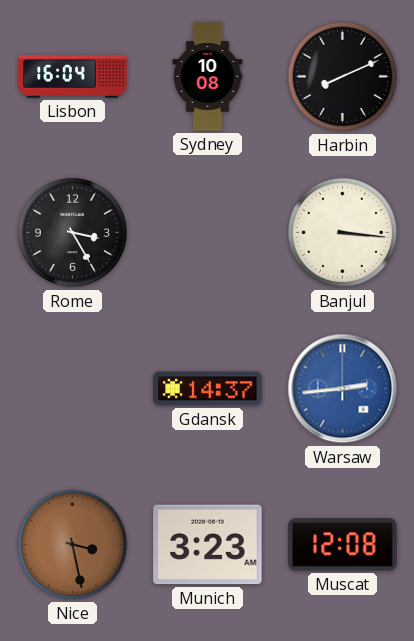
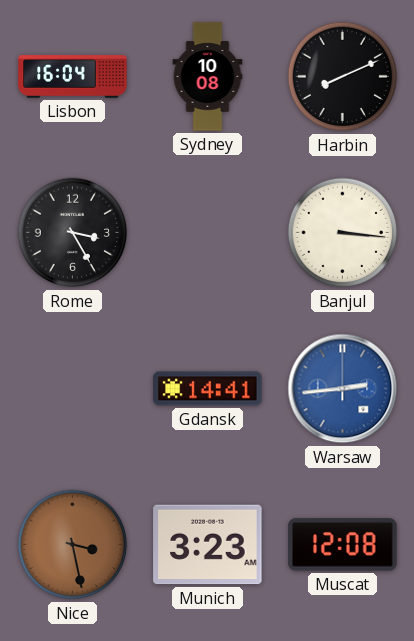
Gdansk: 14:37 -> 14:41 (208, 389)
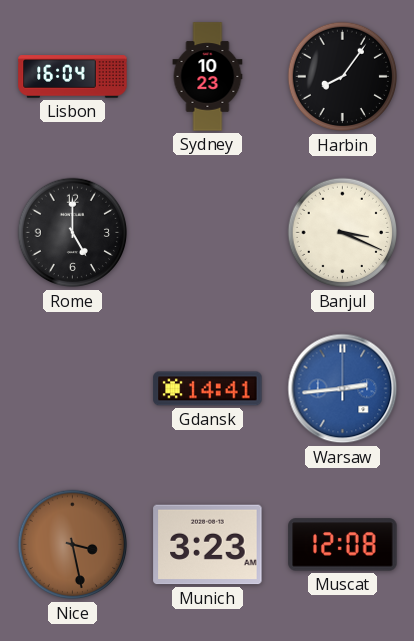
Sydney: 10:08 -> 10:23 (208, 77)
Harbin: 8:11 -> 8:06 (343, 77)
Rome: 3:25 -> 5:00 (73, 233)
Banjul: 3:16 -> 3:19 (343, 233)
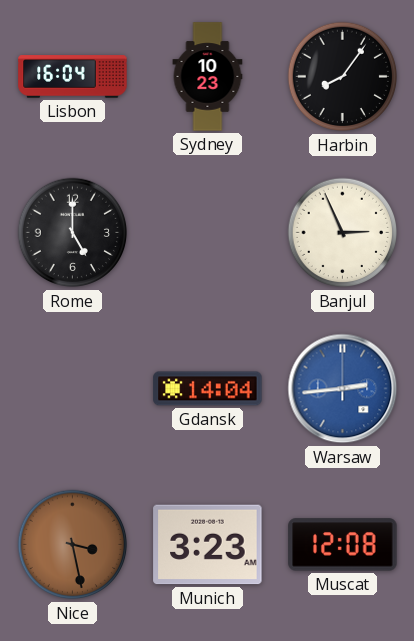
Banjul: 3:19 -> 2:56 (343, 233)
Gdansk: 14:41 -> 14:04 (208, 389)
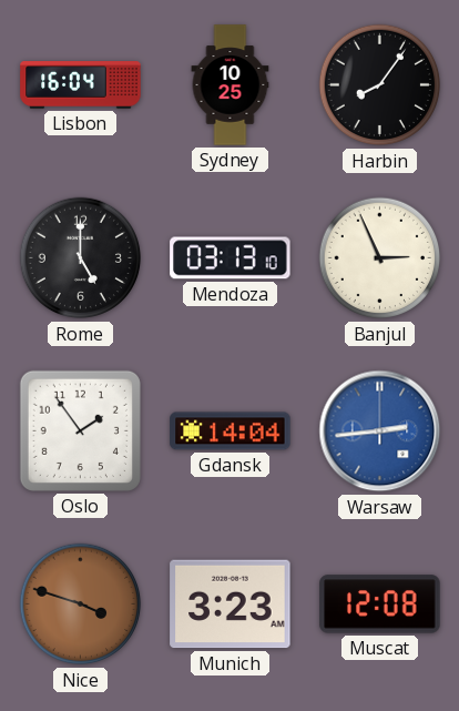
Sydney: 10:23 -> 10:25 (231, 85)
Mendoza: none -> 03:13 (231, 258)
Oslo: none -> 1:54 (80, 430)
Nice: 3:28 -> 3:48 (81, 605)
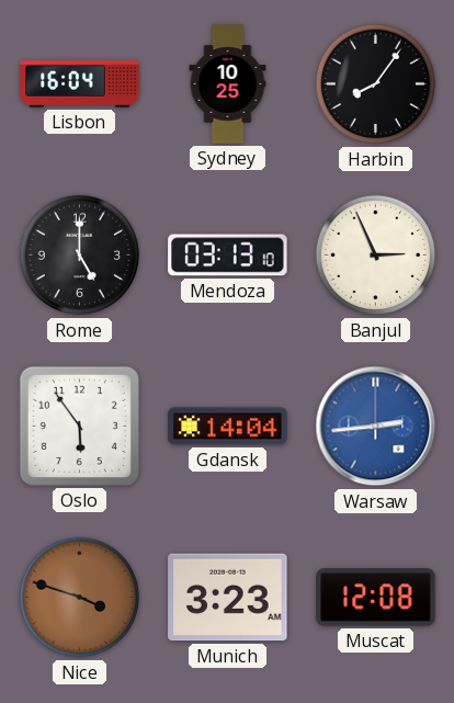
Oslo: 1:54 -> 5:54 (79, 426)
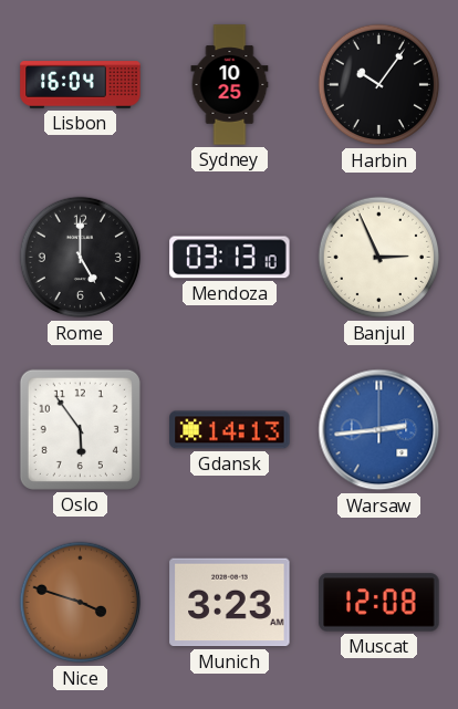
Harbin: 8:06 -> 10:06 (379, 85)
Gdansk: 14:04 -> 14:13 (230, 430)
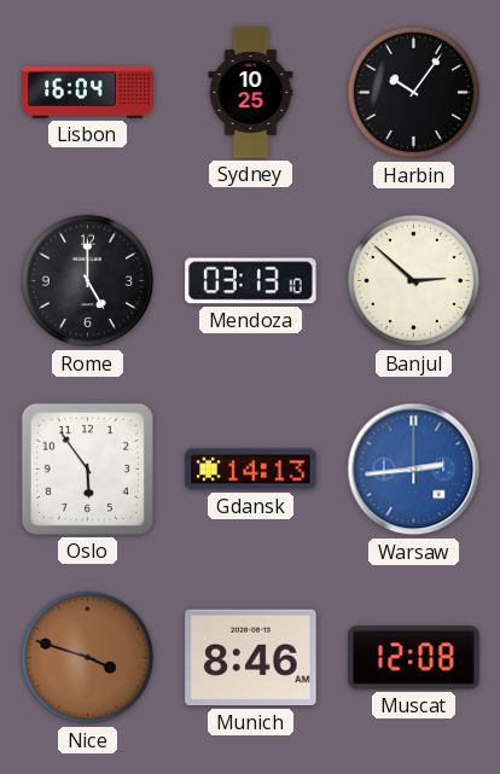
Banjul: 2:56 -> 2:52 (414, 281)
Munich: 3:23 -> 8:46 (251, 658)
